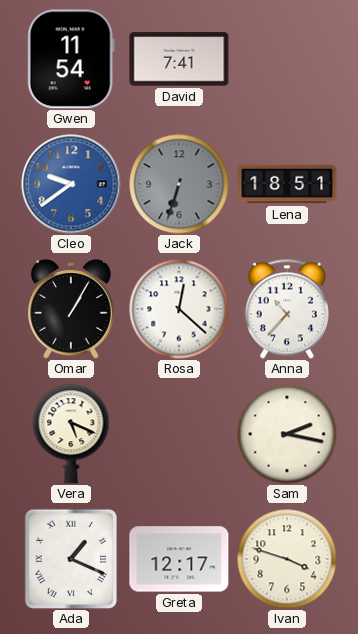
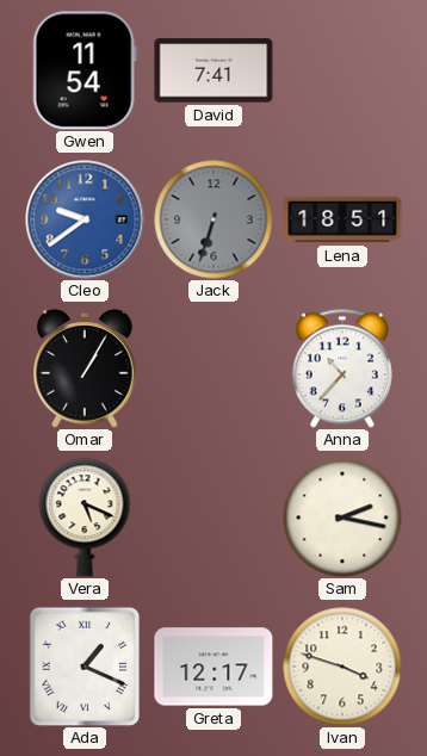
Rosa: 12:22 -> none (179, 309)
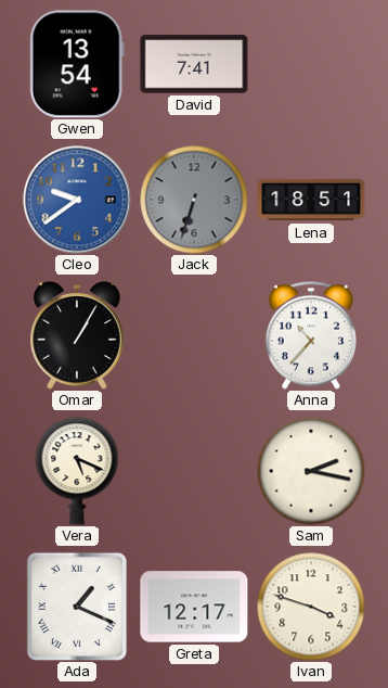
Gwen: 11:54 -> 13:54 (77, 64)
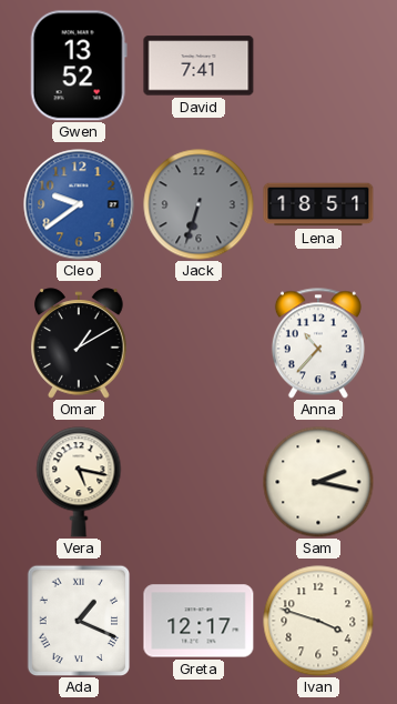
Gwen: 13:54 -> 13:52 (79, 66)
Omar: 1:05 -> 1:10 (79, 343)
Vera: 5:19 -> 5:17 (79, 482)
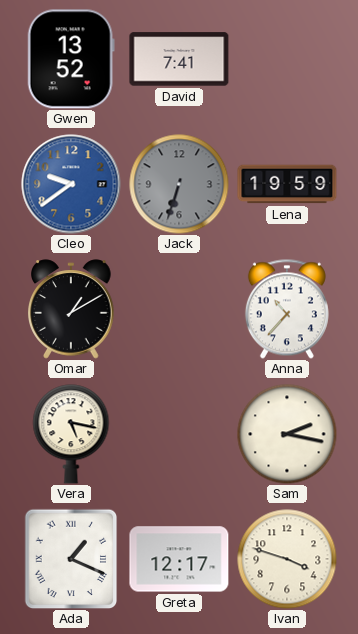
Lena: 18:51 -> 19:59 (287, 184)
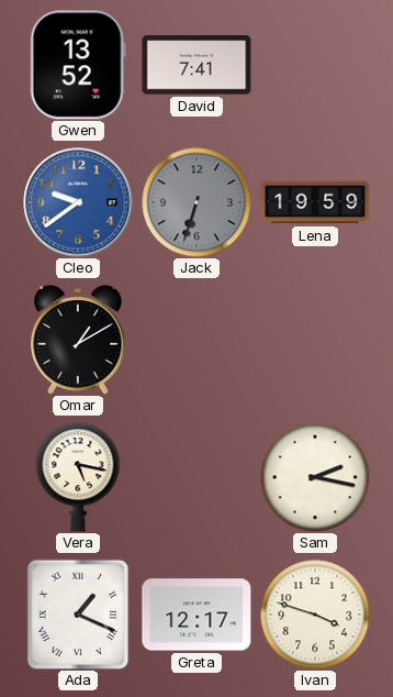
Anna: 10:37 -> none (287, 309)
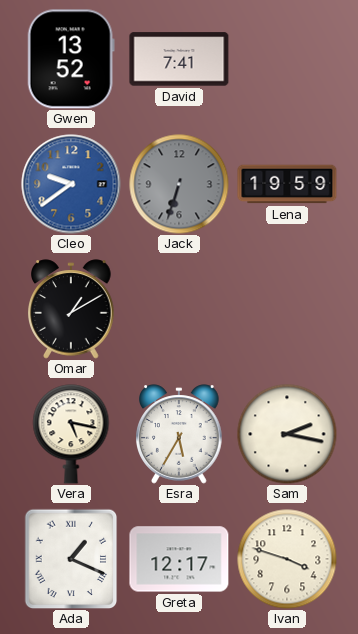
Esra: none -> 5:35 (179, 434)
